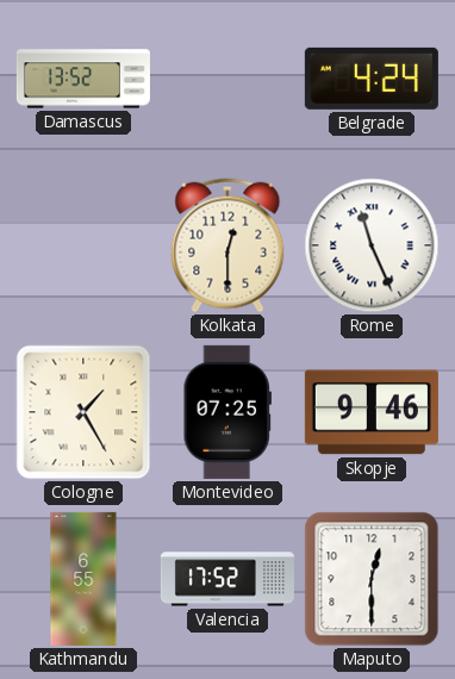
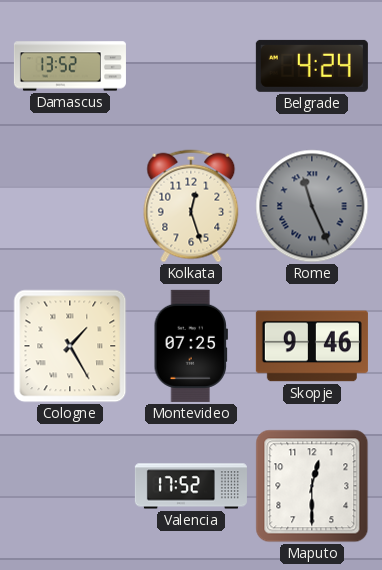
Kolkata: 12:30 -> 12:27 (191, 206)
Rome dial: white -> grey (312, 206)
Kathmandu: 6:55 -> none (83, 579)
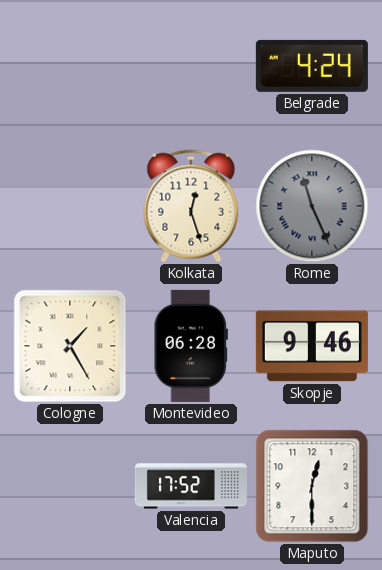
Damascus: 13:52 -> none (70, 66)
Montevideo: 07:25 -> 06:28 (191, 346)
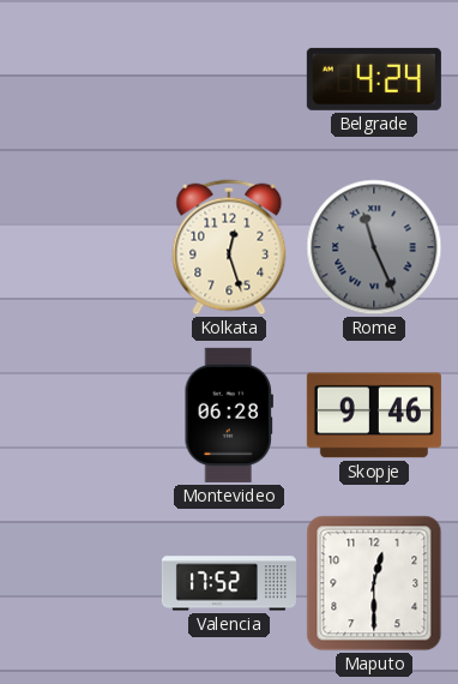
Cologne: 1:25 -> none (70, 346)
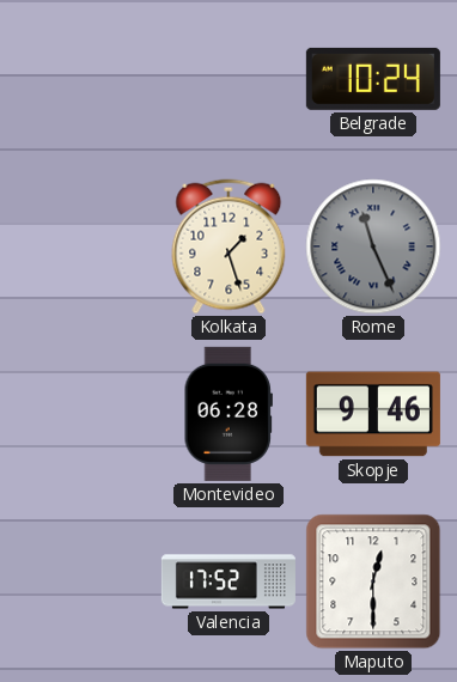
Belgrade: 4:24 -> 10:24 (373, 79)
Kolkata: 12:27 -> 1:27 (228, 246)
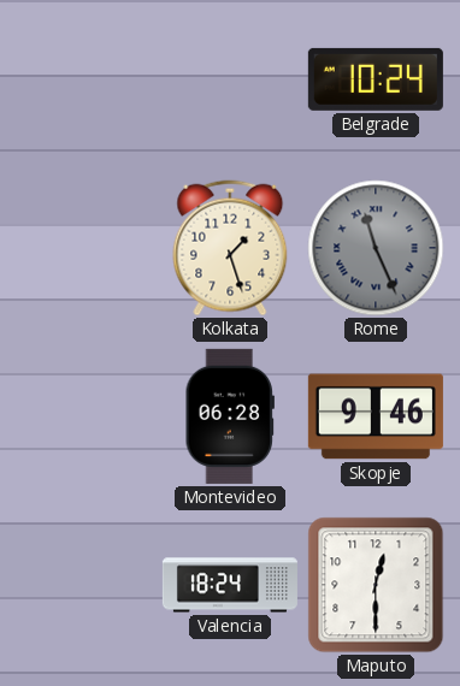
Valencia: 17:52 -> 18:24 (230, 585)
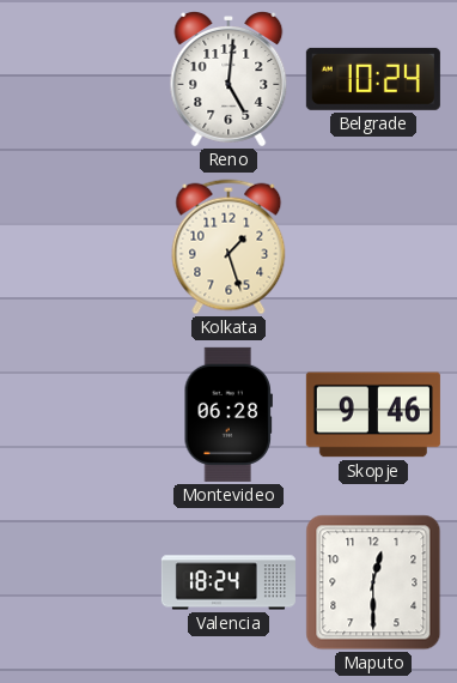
Reno: none -> 5:01 (228, 80)
Rome: 11:26 -> none (376, 248)
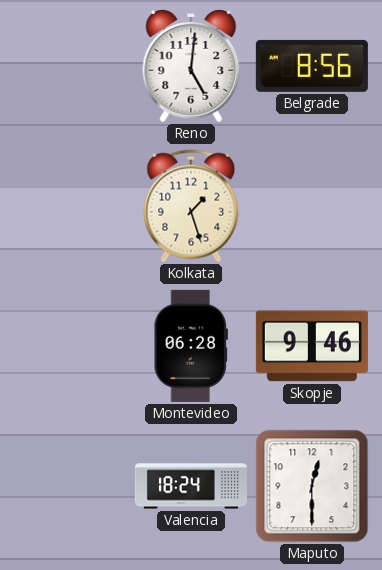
Belgrade: 10:24 -> 8:56 (312, 66)
